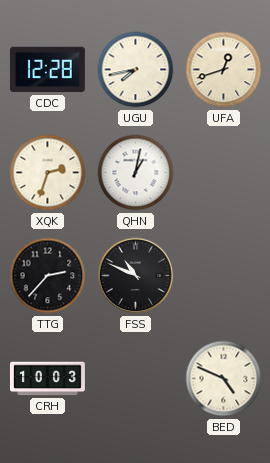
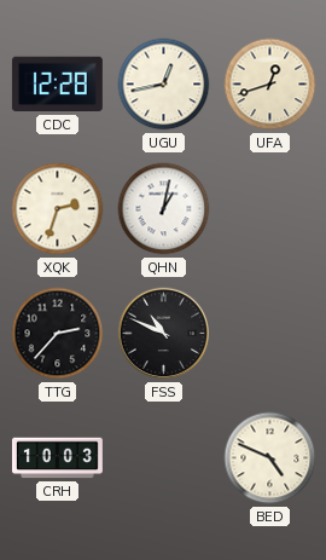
UGU: 7:43 -> 12:43 (164, 85)
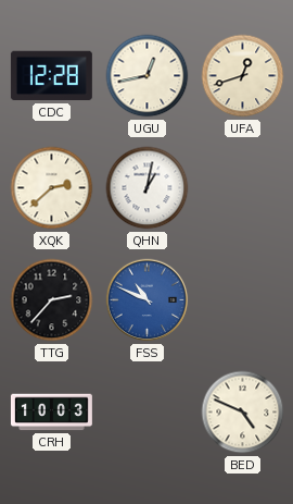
XQK: 2:33 -> 2:38 (52, 188)
FSS dial: black -> blue (148, 300)
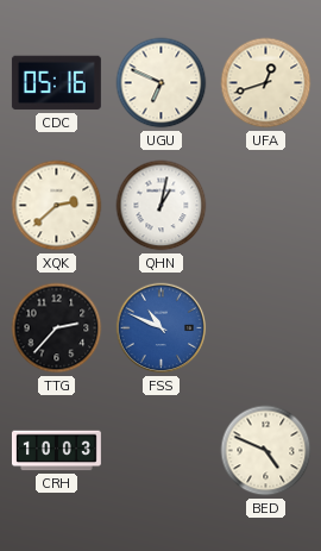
CDC: 12:28 -> 05:16 (56, 83)
UGU: 12:43 -> 6:49 (162, 83)
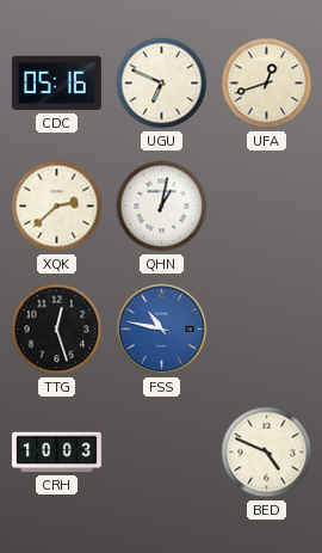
TTG: 2:37 -> 12:27 (57, 330)
FSS: 10:49 -> 10:47 (162, 330)
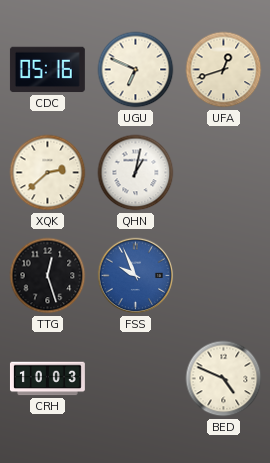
FSS: 10:47 -> 9:56 (136, 276)
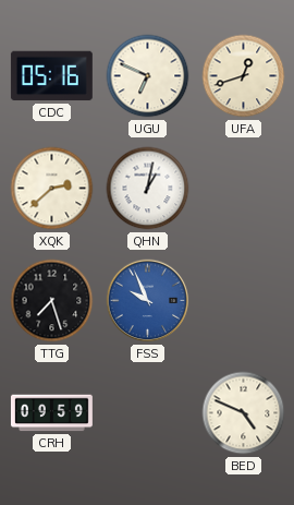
TTG: 12:27 -> 7:27 (52, 301)
CRH: 10:03 -> 09:59 (51, 413)
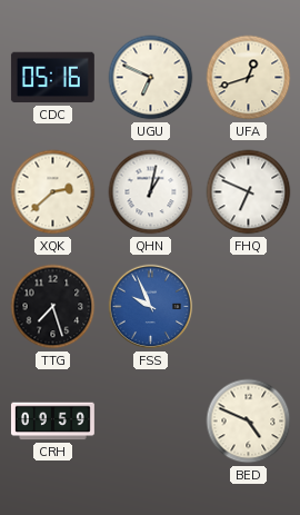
FHQ: none -> 6:49 (249, 192)
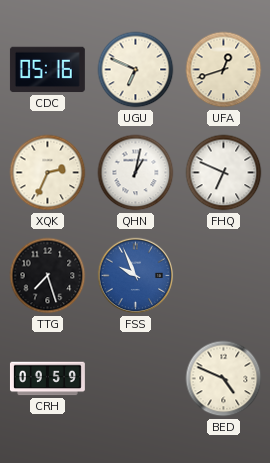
XQK: 2:38 -> 2:34 (48, 173)
